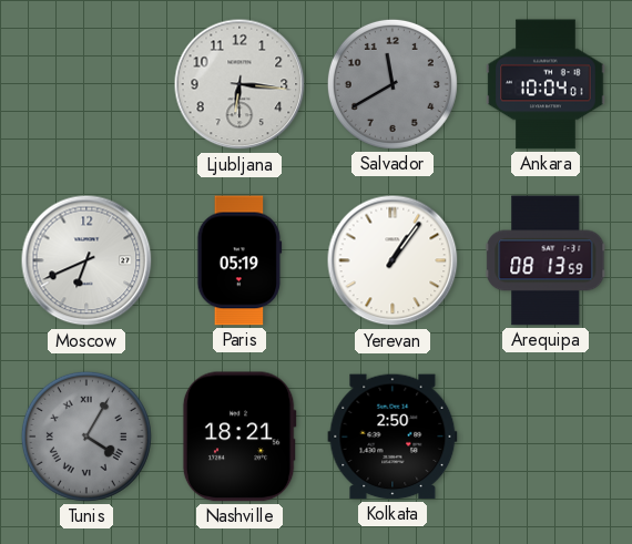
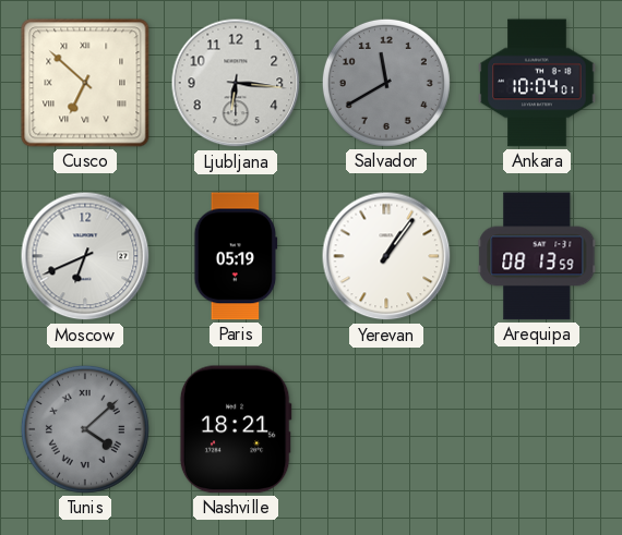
Cusco: none -> 6:52 (85, 83)
Tunis: 4:05 -> 4:08 (85, 429)
Kolkata: 2:50 -> none (393, 437)
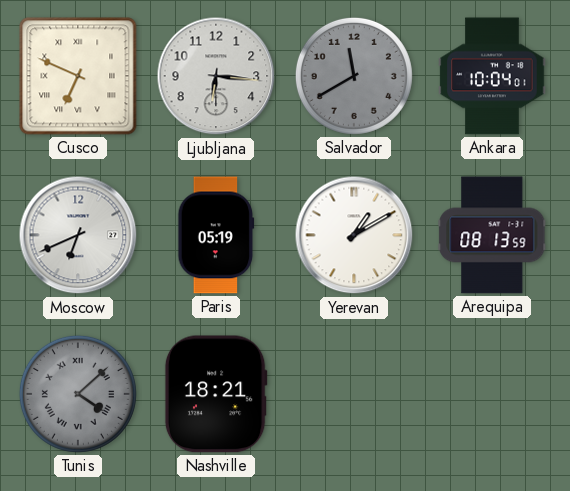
Cusco: 6:52 -> 6:49 (78, 76)
Yerevan: 1:06 -> 1:10 (354, 235)
